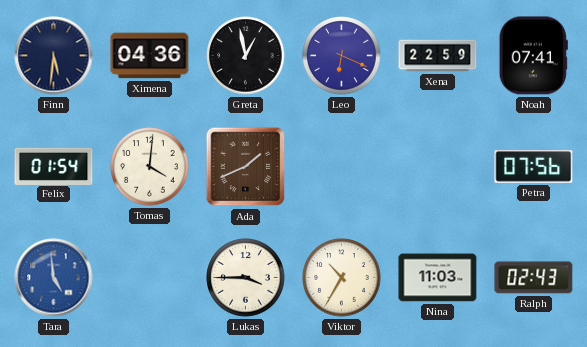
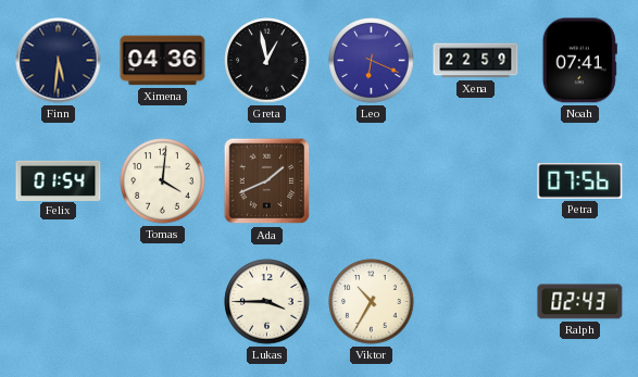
Tara: 4:59 -> none (54, 278)
Nina: 11:03 -> none (438, 278)
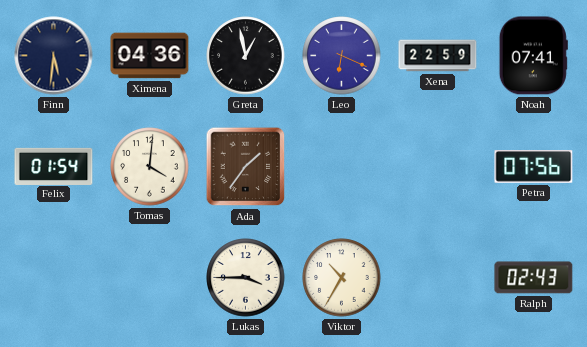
Ada: 1:41 -> 1:36 (246, 167)
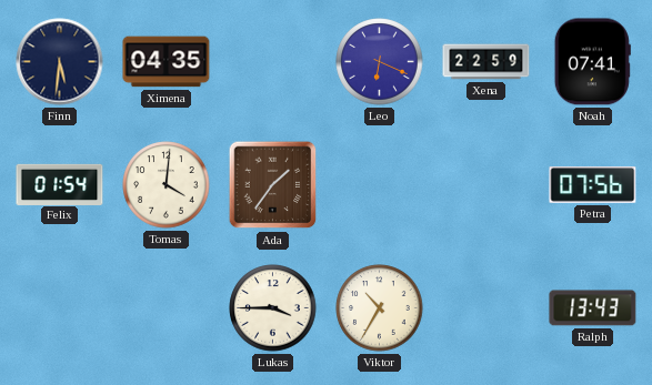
Ximena: 04:36 -> 04:35 (167, 62)
Greta: 12:58 -> none (246, 56)
Ralph: 02:43 -> 13:43 (593, 308)
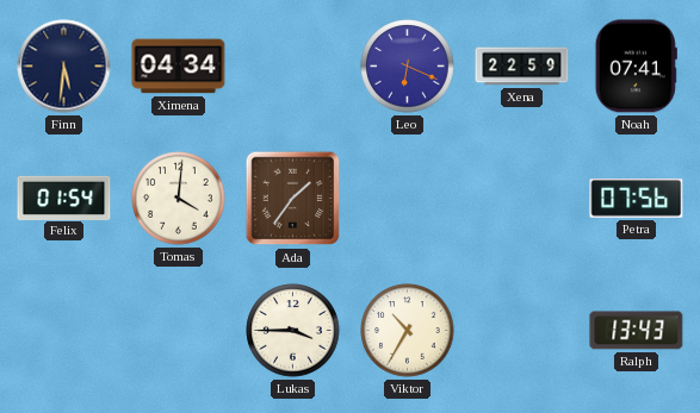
Ximena: 04:35 -> 04:34 (179, 67)
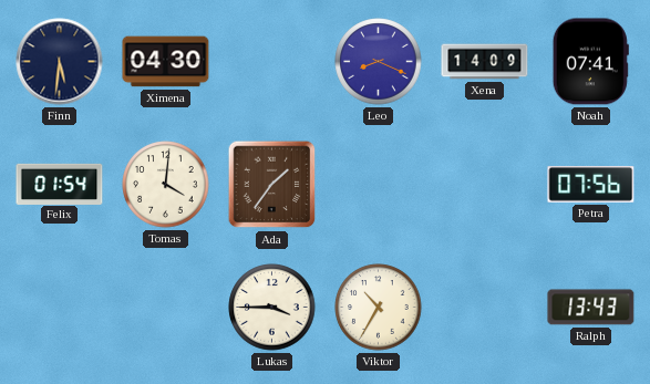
Ximena: 04:34 -> 04:30 (166, 62)
Leo: 6:19 -> 8:19 (379, 62)
Xena: 22:59 -> 14:09 (485, 62)
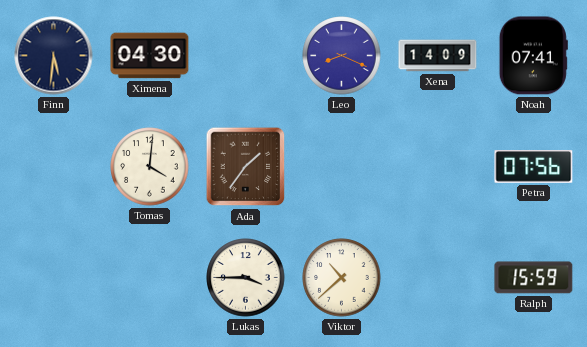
Felix: 01:54 -> none (60, 184)
Viktor: 10:35 -> 10:38 (342, 278)
Ralph: 13:43 -> 15:59 (534, 278)
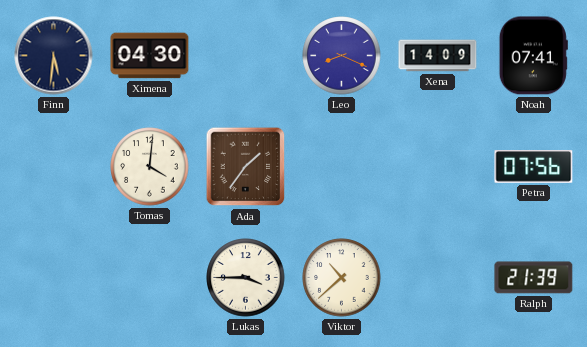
Ralph: 15:59 -> 21:39 (534, 278)
